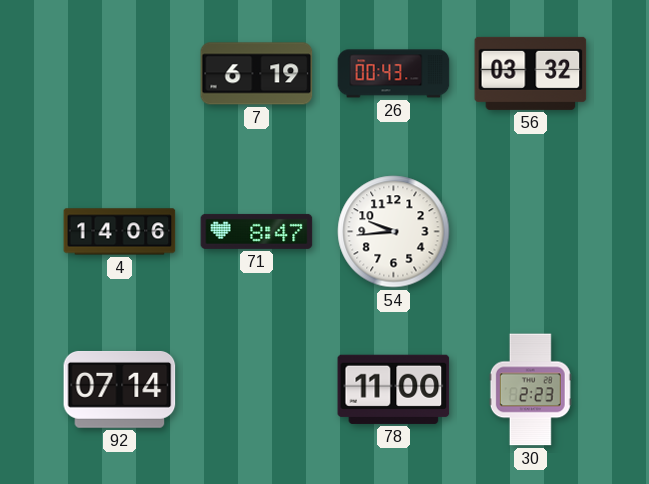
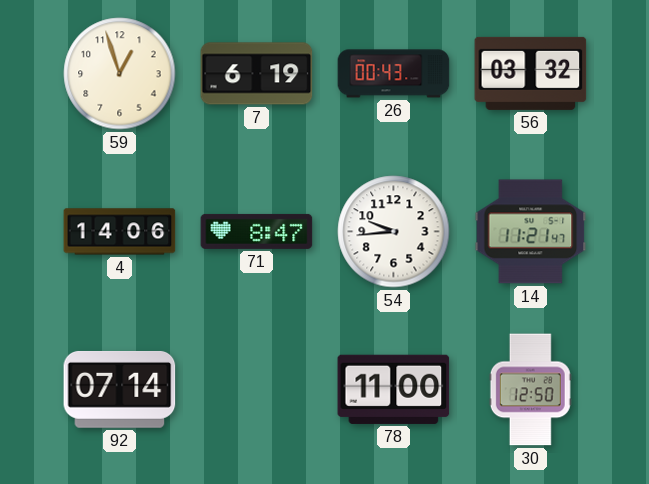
59: none -> 12:57 (120, 74)
14: none -> 11:21 (531, 232)
30: 2:23 -> 12:50 (530, 390)
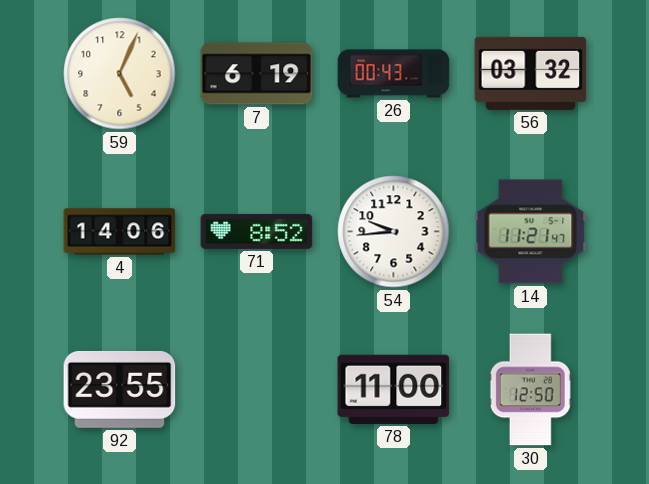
59: 12:57 -> 5:04 (120, 74)
71: 8:47 -> 8:52 (257, 231)
92: 07:14 -> 23:55 (120, 390)
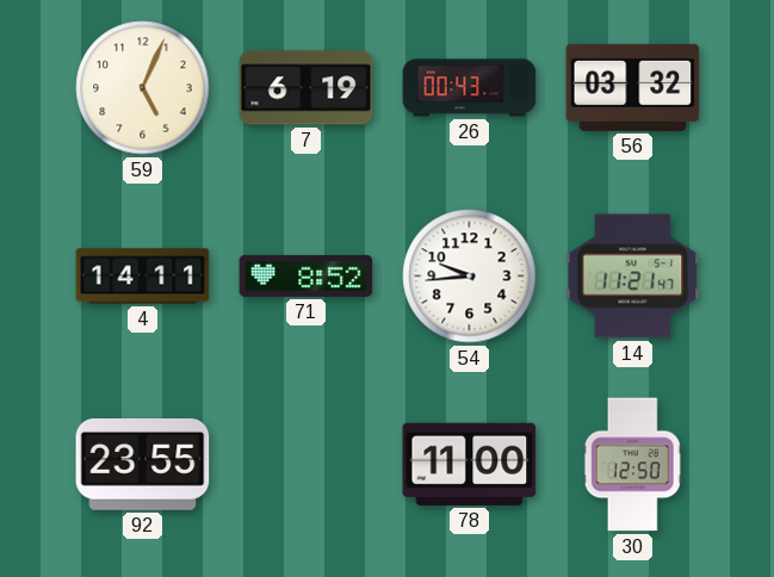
4: 14:06 -> 14:11 (143, 277)
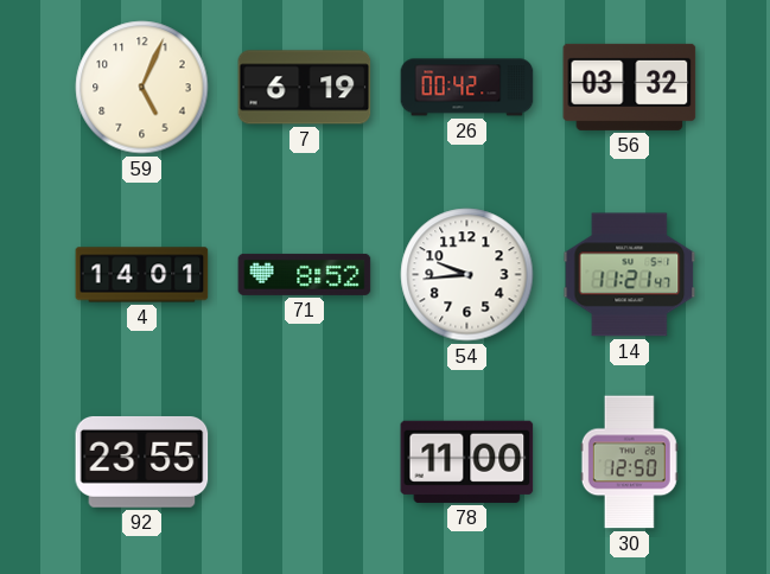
26: 00:43 -> 00:42 (467, 88)
4: 14:11 -> 14:01 (142, 275)
